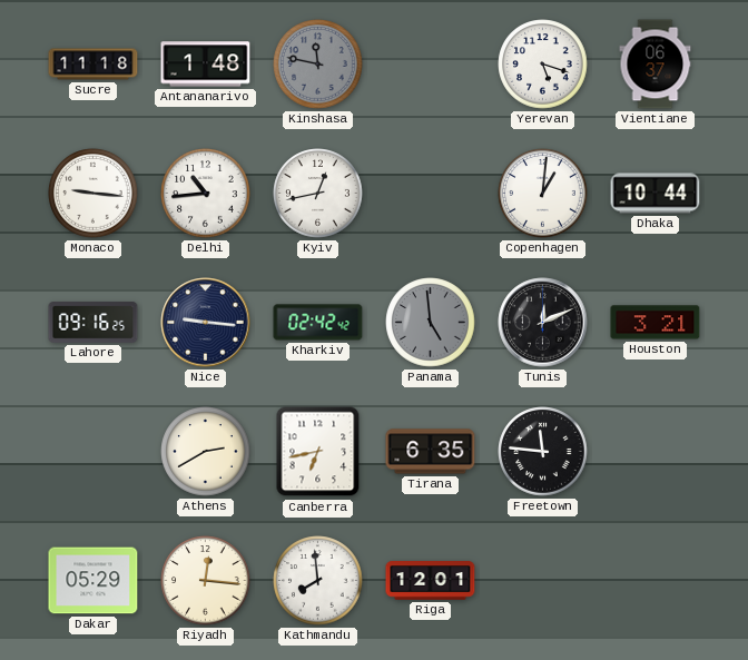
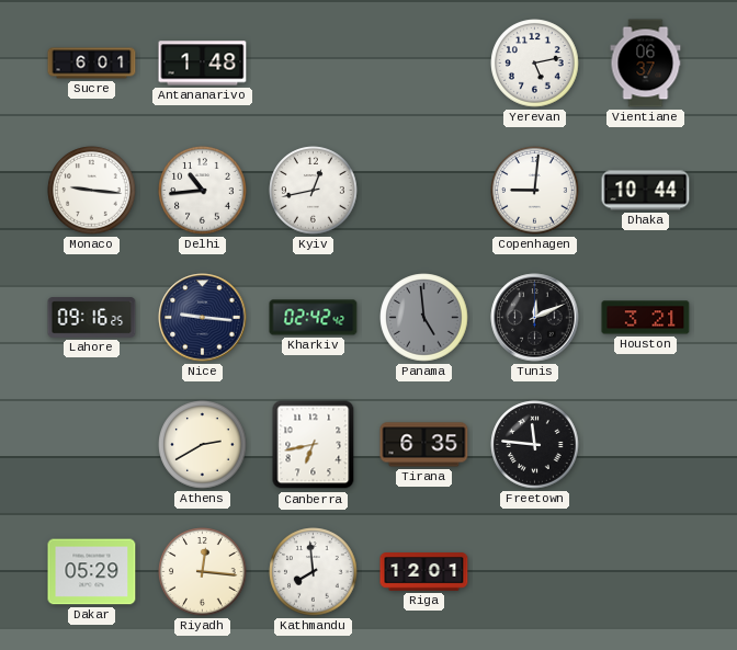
Sucre: 11:18 -> 6:01 (92, 64)
Kinshasa: 11:47 -> none (318, 65)
Yerevan: 5:18 -> 5:13 (535, 64)
Copenhagen: 1:01 -> 9:01 (535, 191)
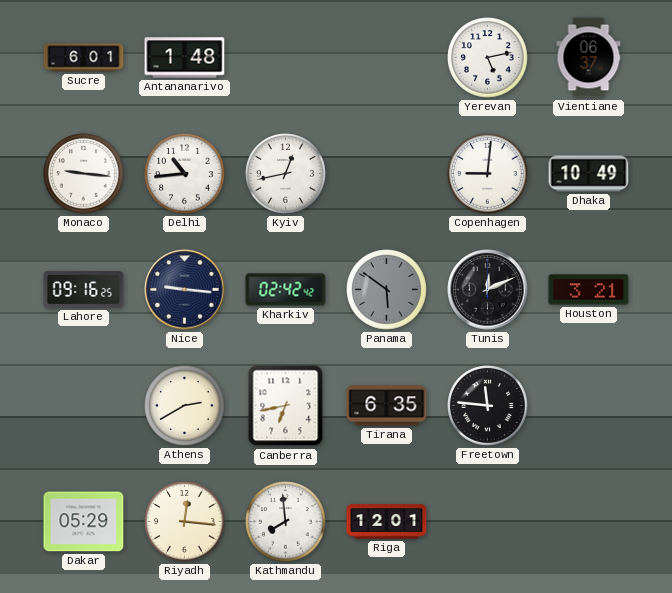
Dhaka: 10:44 -> 10:49 (589, 174)
Panama: 4:59 -> 5:51 (387, 290)
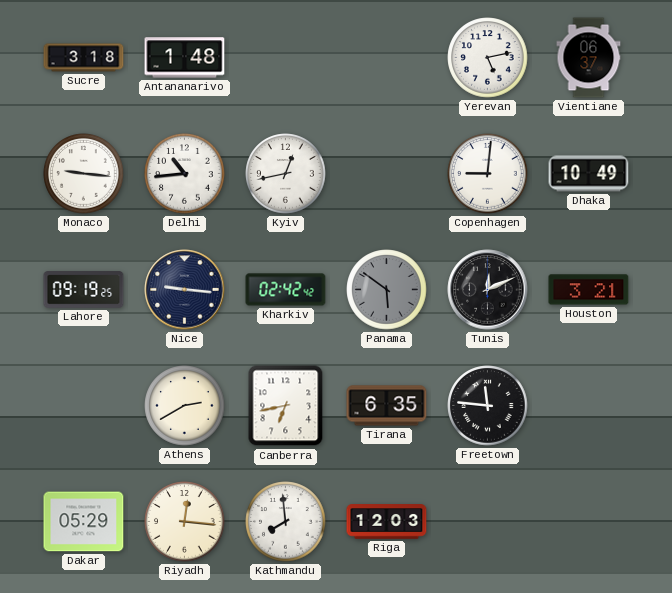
Sucre: 6:01 -> 3:18 (84, 58)
Lahore: 09:16 -> 09:19 (84, 290)
Riga: 12:01 -> 12:03 (387, 522)
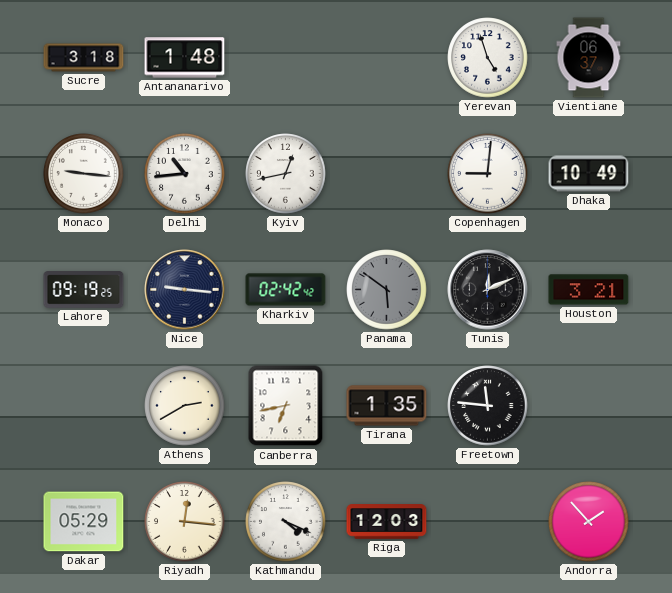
Yerevan: 5:13 -> 4:57 (488, 58)
Tirana: 6:35 -> 1:35 (387, 406)
Kathmandu: 7:59 -> 4:19 (286, 522)
Andorra: none -> 1:53 (589, 522)
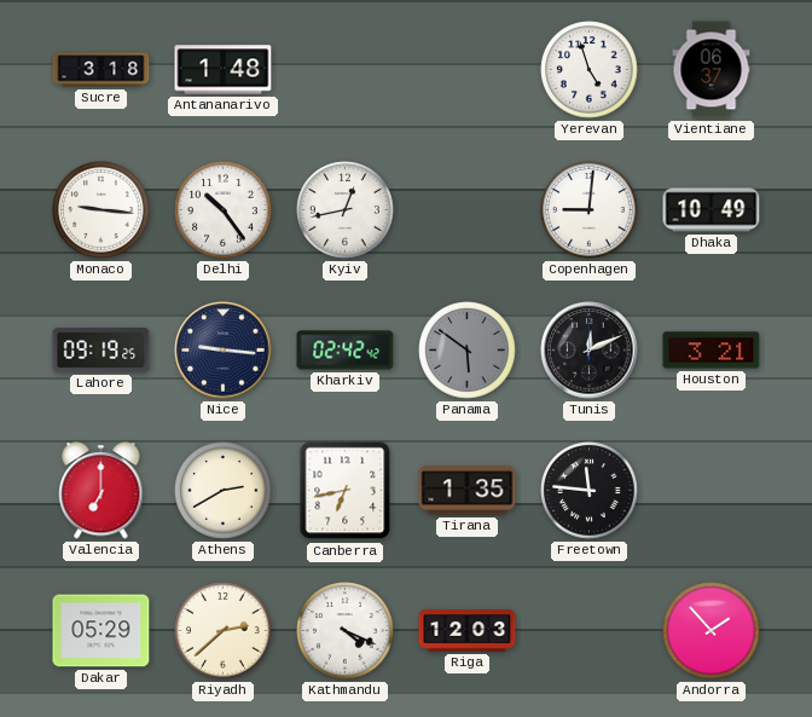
Delhi: 10:44 -> 10:24 (224, 210)
Valencia: none -> 7:00 (101, 491)
Riyadh: 12:16 -> 2:38 (224, 631)
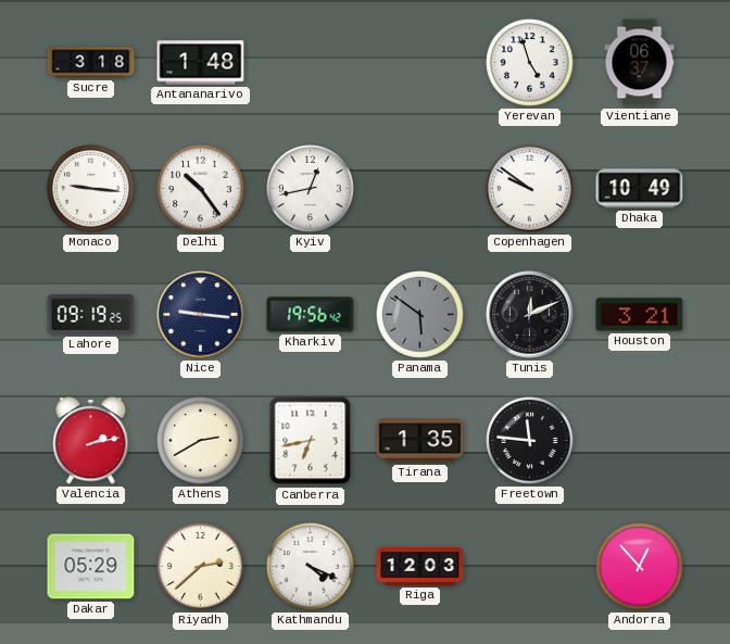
Copenhagen: 9:01 -> 9:51 (530, 189)
Kharkiv: 02:42 -> 19:56 (311, 315)
Valencia: 7:00 -> 2:13 (91, 441)
Andorra: 1:53 -> 12:53 (640, 567)
